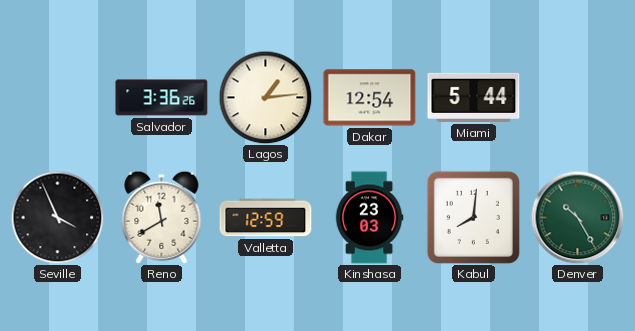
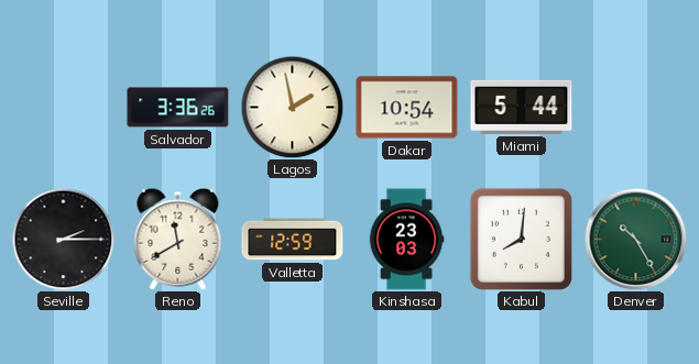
Lagos: 1:14 -> 1:58 (292, 107)
Dakar: 12:54 -> 10:54 (407, 108)
Seville: 3:56 -> 2:15 (63, 239)
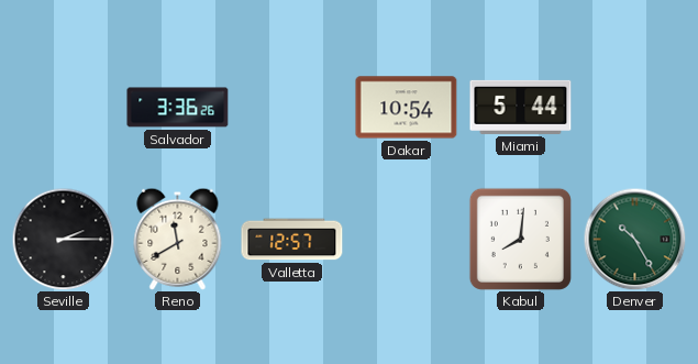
Lagos: 1:58 -> none (292, 107)
Valletta: 12:59 -> 12:57 (292, 240)
Kinshasa: 23:03 -> none (406, 240)
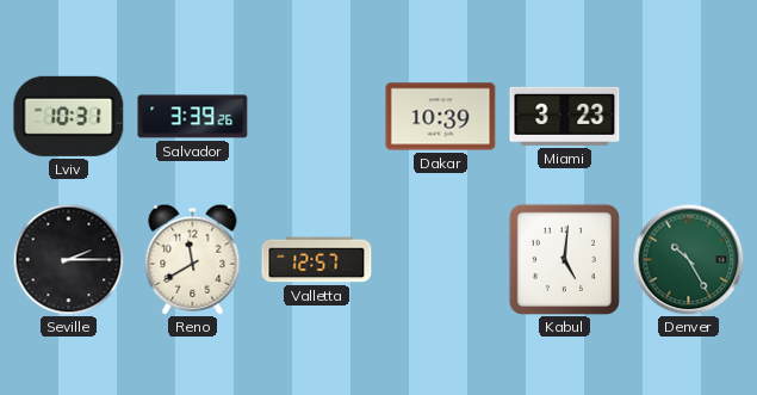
Lviv: none -> 10:31 (69, 116)
Salvador: 3:36 -> 3:39 (193, 117)
Dakar: 10:54 -> 10:39 (441, 117)
Miami: 5:44 -> 3:23 (565, 116)
Kabul: 8:01 -> 5:01 (564, 259)
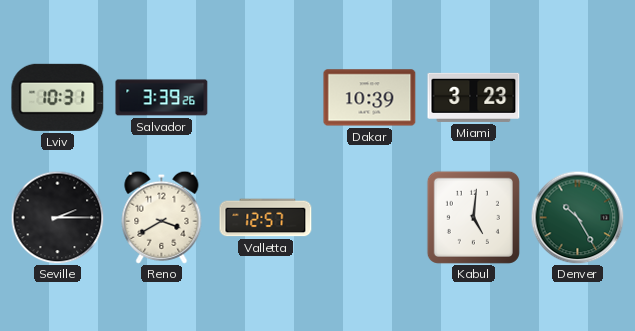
Reno: 11:40 -> 3:40 (162, 217)
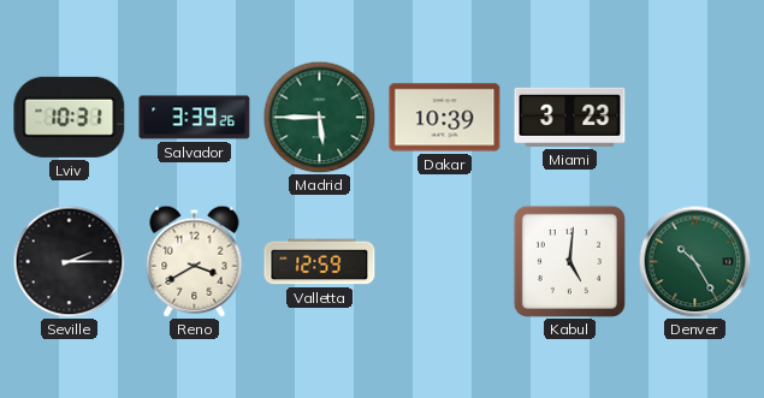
Madrid: none -> 5:45 (319, 117)
Valletta: 12:57 -> 12:59 (320, 262)
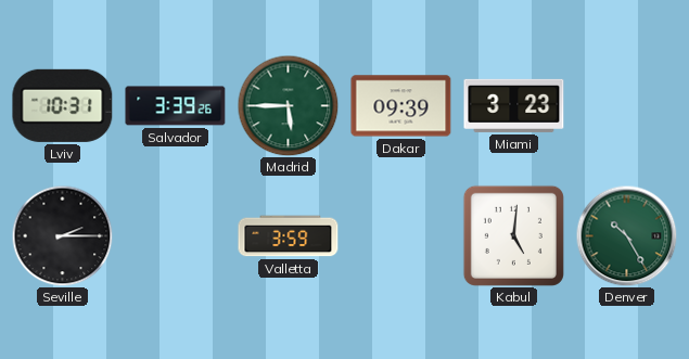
Dakar: 10:39 -> 09:39 (401, 106)
Reno: 3:40 -> none (195, 261)
Valletta: 12:59 -> 3:59 (289, 236)
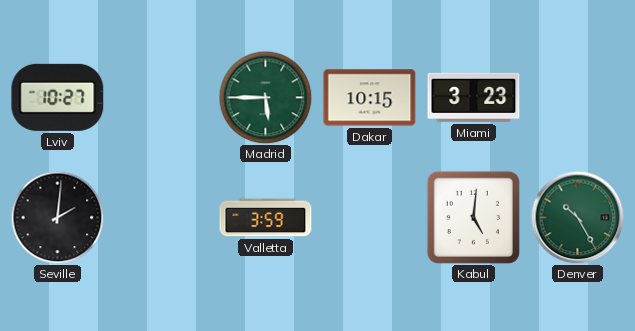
Lviv: 10:31 -> 10:27 (58, 97)
Salvador: 3:39 -> none (176, 106)
Dakar: 09:39 -> 10:15 (370, 98)
Seville: 2:15 -> 2:01 (57, 217)
